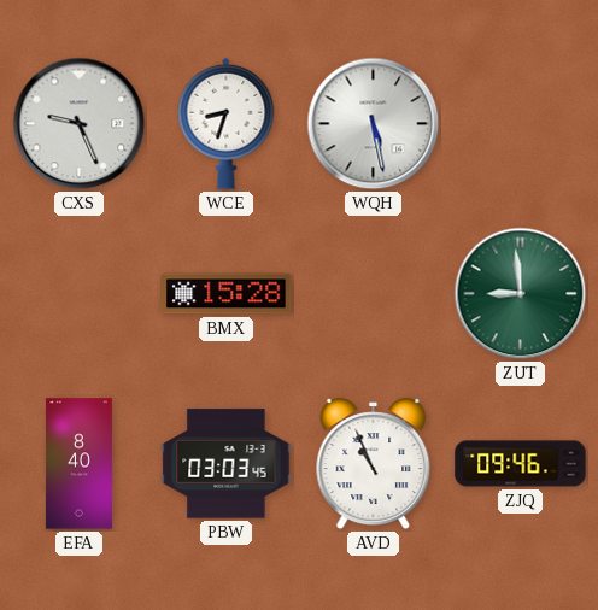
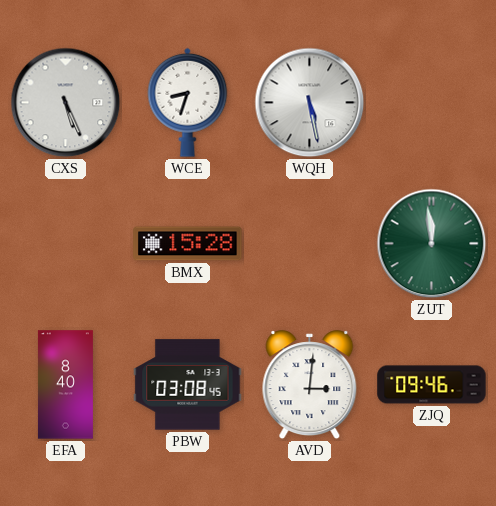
CXS: 9:26 -> 5:26 (66, 103)
ZUT: 8:59 -> 11:59 (432, 244)
PBW: 03:03 -> 03:08 (188, 385)
AVD: 10:56 -> 3:01 (310, 385)
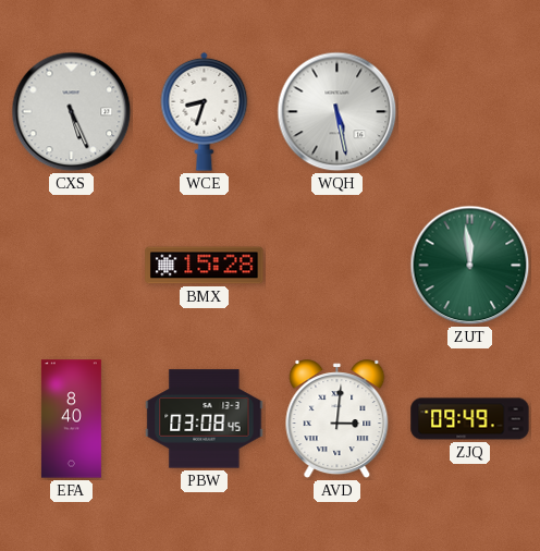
ZJQ: 09:46 -> 09:49 (470, 419)
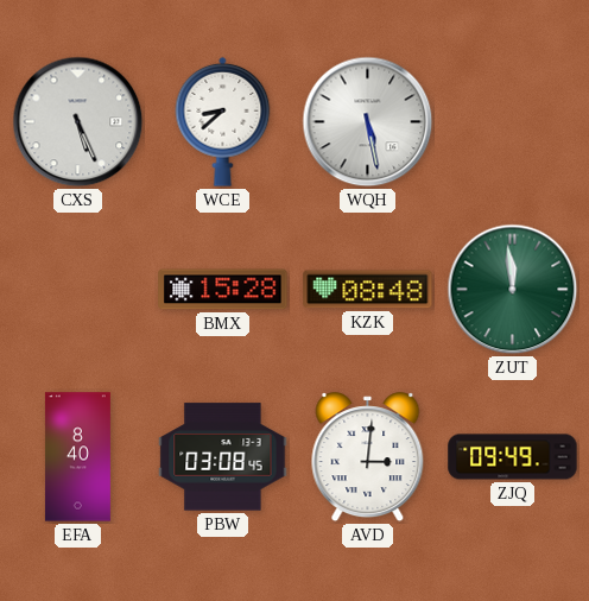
WCE: 8:33 -> 8:38 (223, 121)
KZK: none -> 08:48 (368, 290)
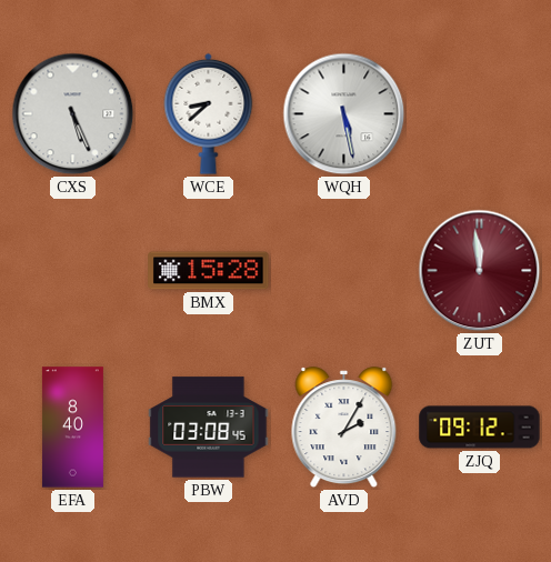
KZK: 08:48 -> none (368, 290)
ZUT dial: green -> burgundy (480, 271)
AVD: 3:01 -> 2:05 (344, 428)
ZJQ: 09:49 -> 09:12 (480, 428)
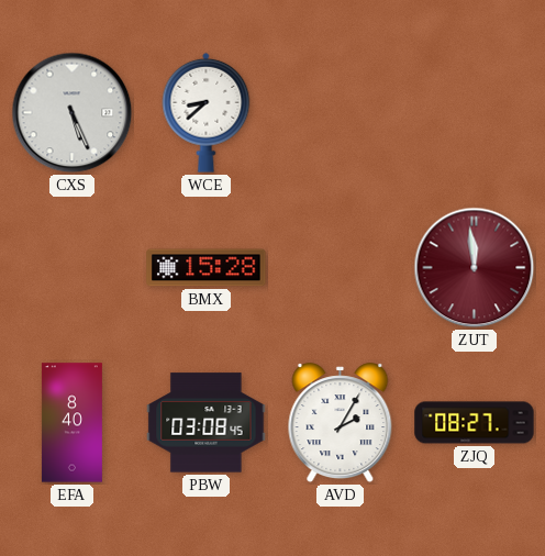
WQH: 5:28 -> none (344, 114)
ZJQ: 09:12 -> 08:27 (475, 423)
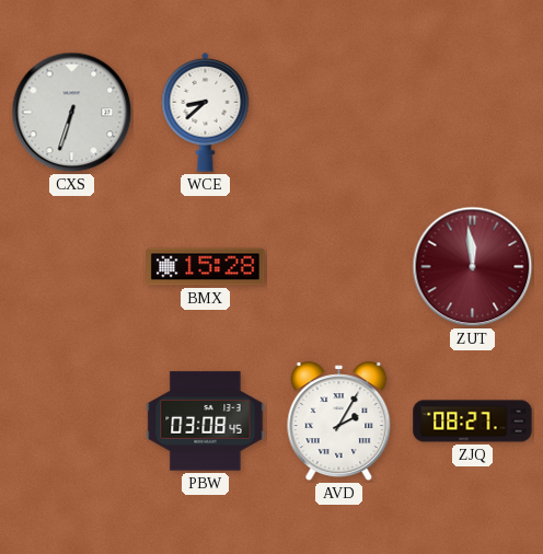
CXS: 5:26 -> 6:33 (72, 113)
EFA: 8:40 -> none (71, 423)
